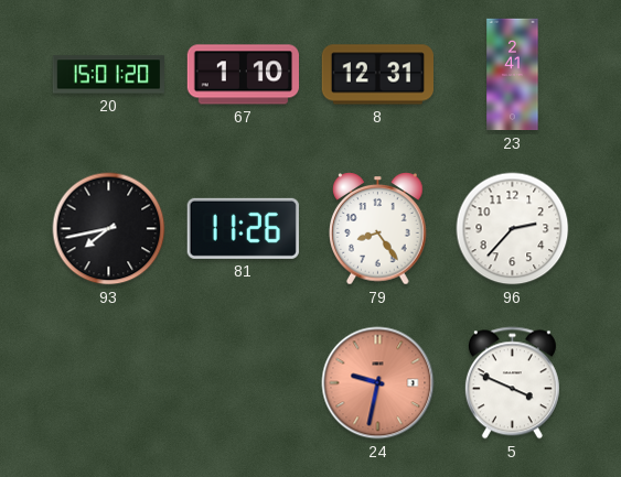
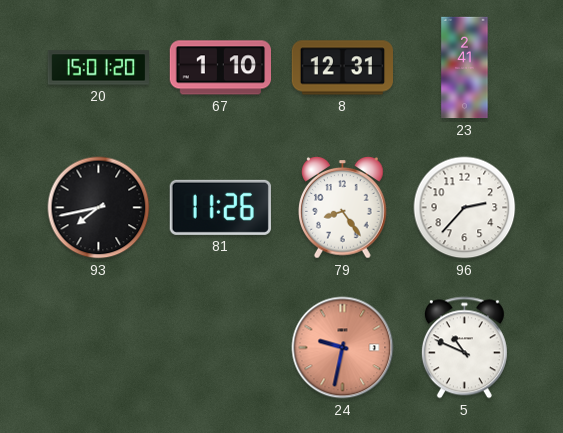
5: 3:49 -> 10:49 (464, 348)
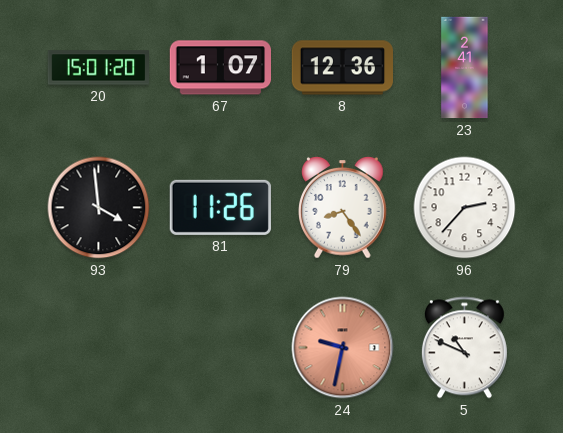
67: 1:10 -> 1:07 (220, 68)
8: 12:31 -> 12:36 (343, 68)
93: 7:43 -> 3:59 (99, 208)
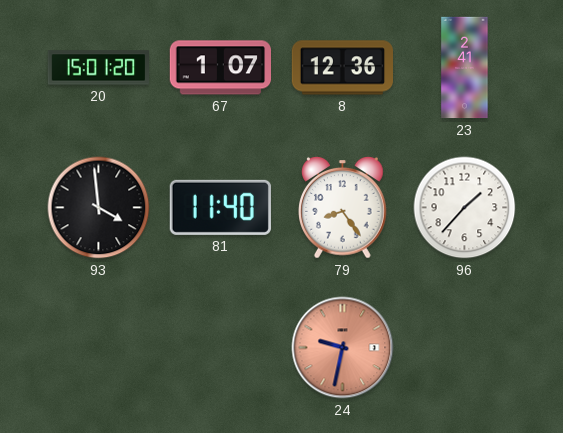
81: 11:26 -> 11:40 (220, 207)
96: 2:37 -> 1:37 (465, 208)
5: 10:49 -> none (464, 348)
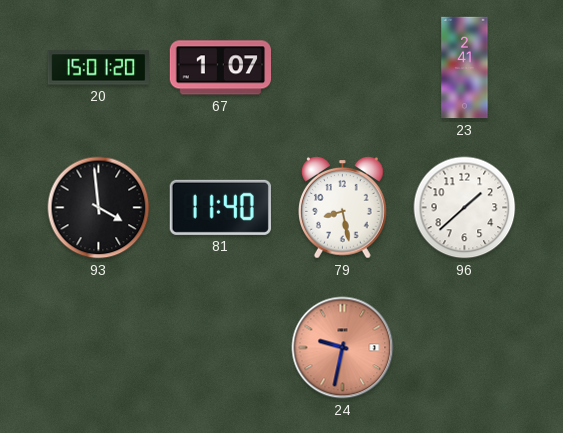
8: 12:36 -> none (343, 68)
79: 8:24 -> 8:28 (343, 208)
96: 1:37 -> 1:38 (465, 208)
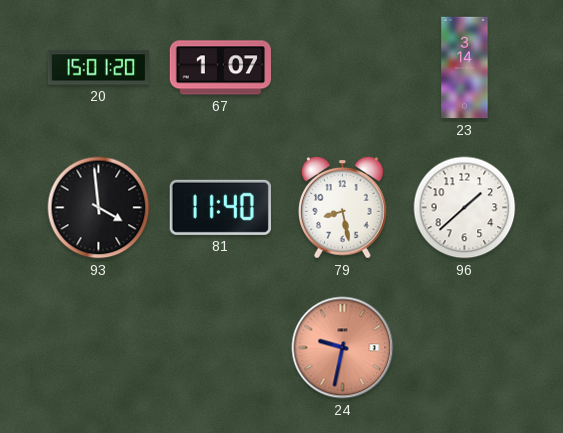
23: 2:41 -> 3:14 (465, 68)
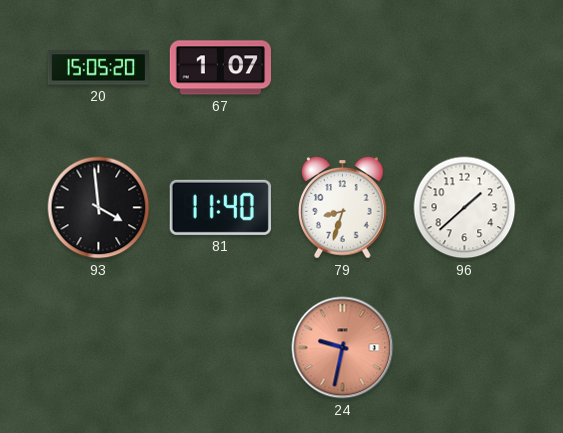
20: 15:01 -> 15:05 (99, 68)
23: 3:14 -> none (465, 68)
79: 8:28 -> 8:33 (343, 208)
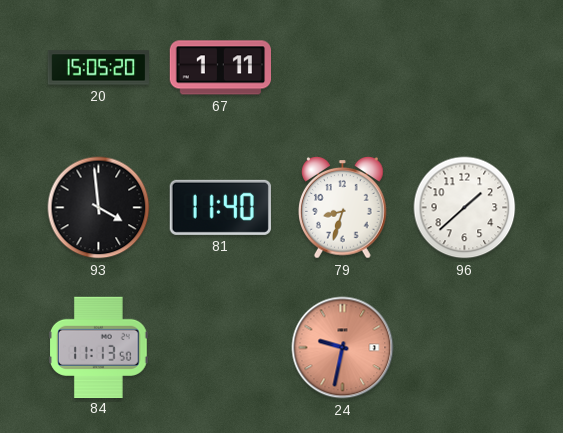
67: 1:07 -> 1:11 (220, 68)
84: none -> 11:13 (99, 347)
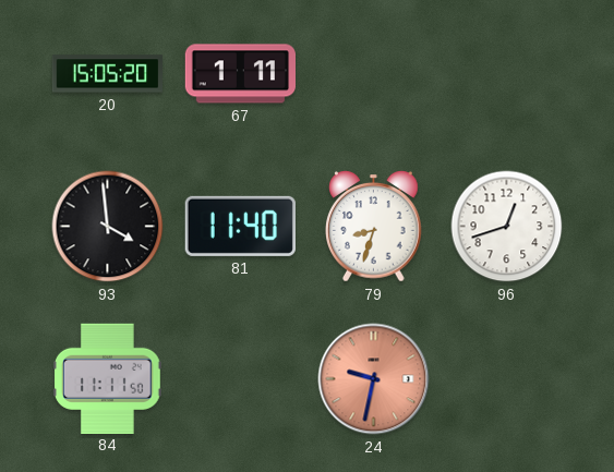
96: 1:38 -> 12:42 (507, 227)
84: 11:13 -> 11:11 (108, 378)
